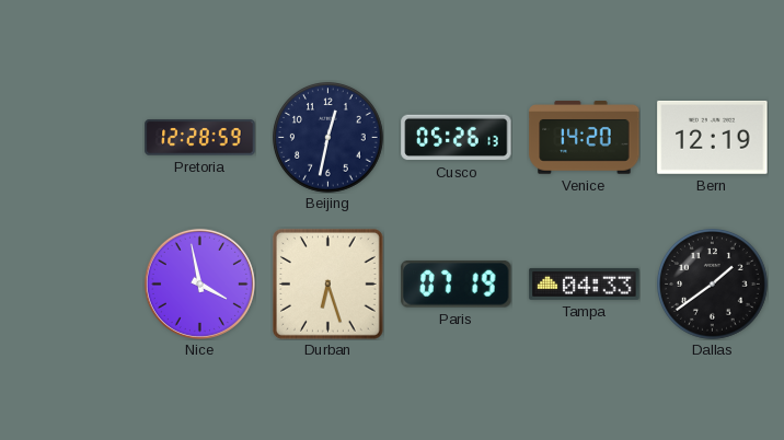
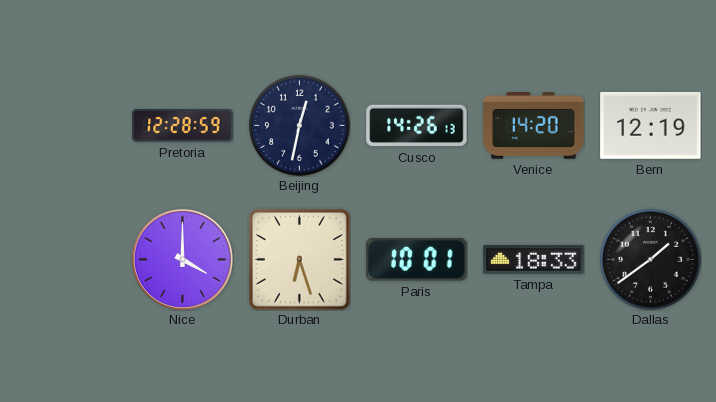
Cusco: 05:26 -> 14:26 (417, 126)
Nice: 3:58 -> 4:00 (182, 259)
Paris: 07:19 -> 10:01 (417, 260)
Tampa: 04:33 -> 18:33 (534, 259)
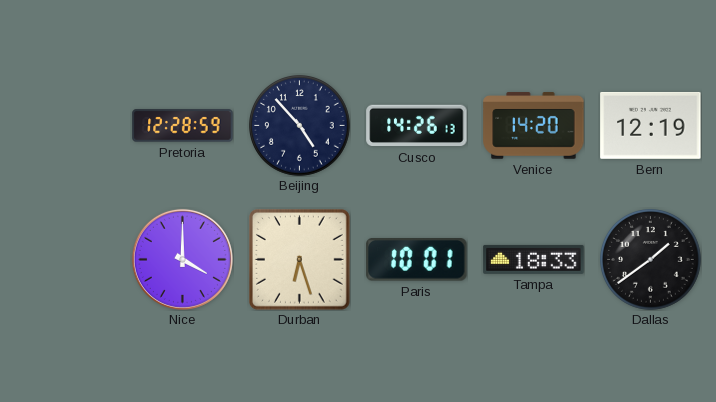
Beijing: 12:32 -> 4:53 (300, 126)
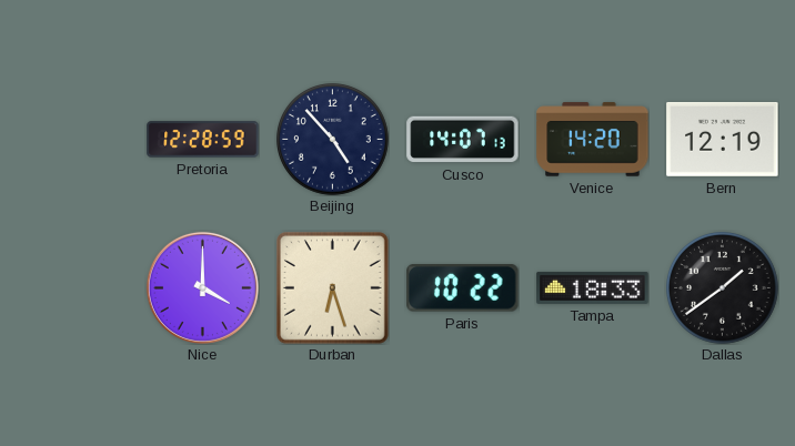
Cusco: 14:26 -> 14:07 (463, 140)
Paris: 10:01 -> 10:22 (463, 288)
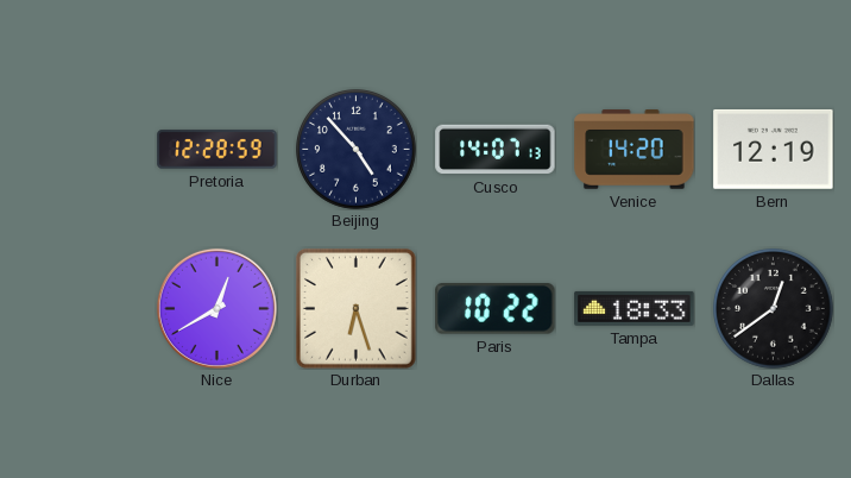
Nice: 4:00 -> 12:40 (216, 308)
Dallas: 1:39 -> 12:39 (774, 309)
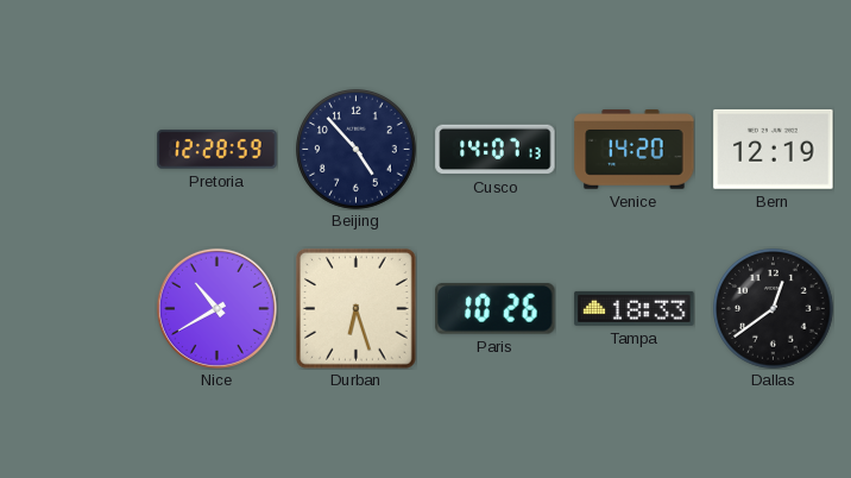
Nice: 12:40 -> 10:40 (216, 308)
Paris: 10:22 -> 10:26 (496, 309)
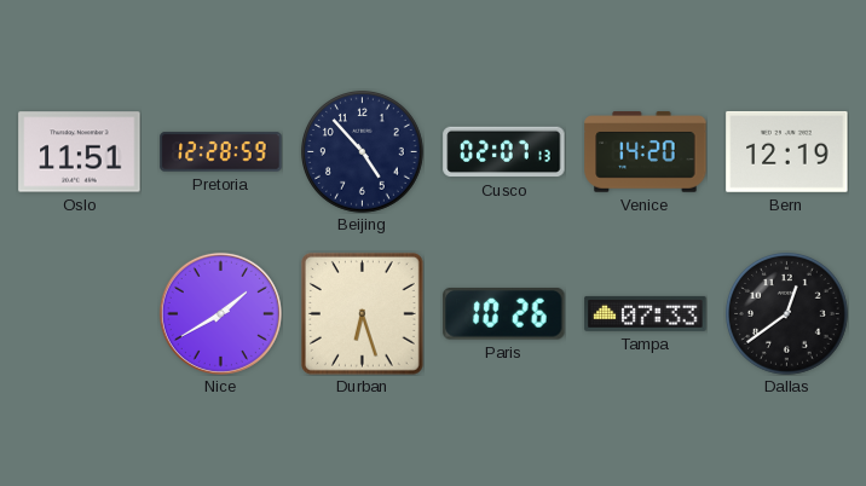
Oslo: none -> 11:51 (80, 152)
Cusco: 14:07 -> 02:07 (504, 152)
Nice: 10:40 -> 1:40 (220, 313)
Tampa: 18:33 -> 07:33 (646, 313)
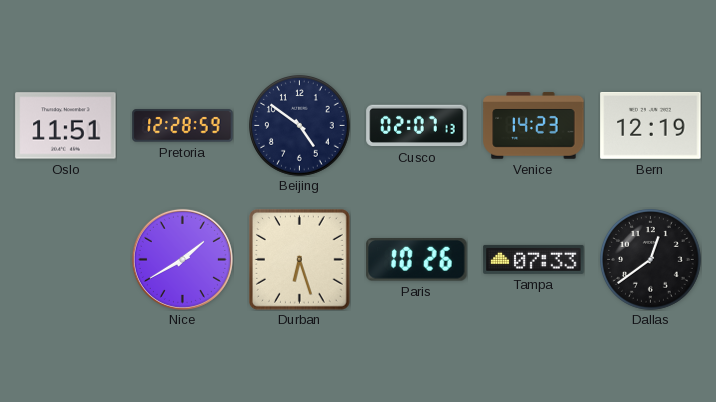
Beijing: 4:53 -> 4:51 (300, 126)
Venice: 14:20 -> 14:23 (534, 126)
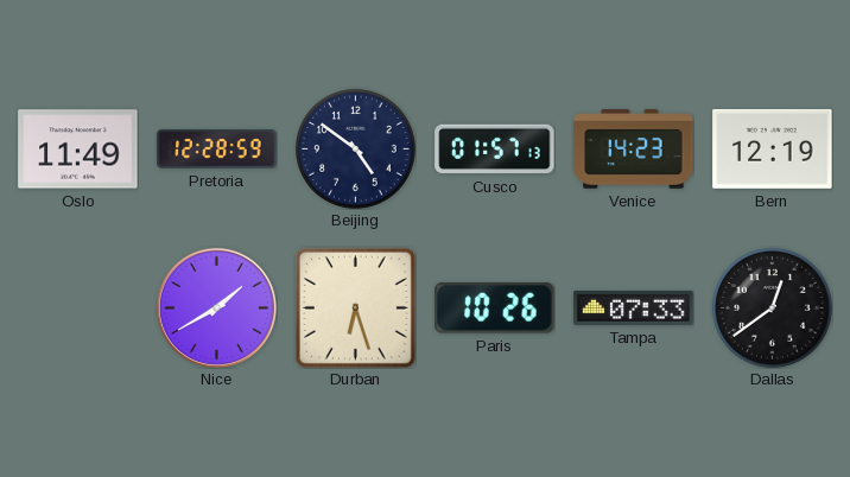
Oslo: 11:51 -> 11:49 (78, 150)
Cusco: 02:07 -> 01:57 (495, 150)
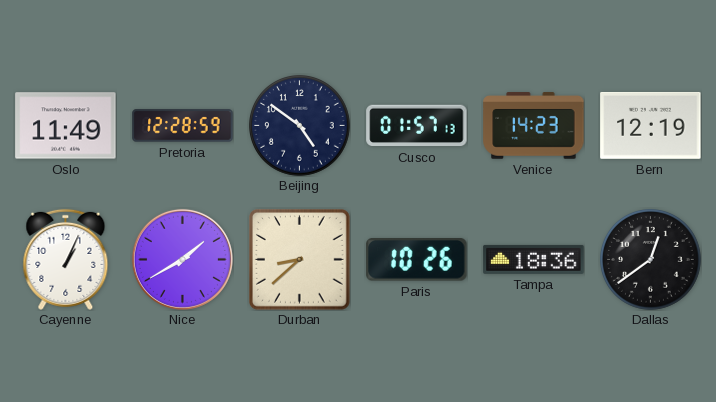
Cayenne: none -> 1:04 (66, 259)
Durban: 6:27 -> 8:38 (299, 259)
Tampa: 07:33 -> 18:36 (534, 259)
